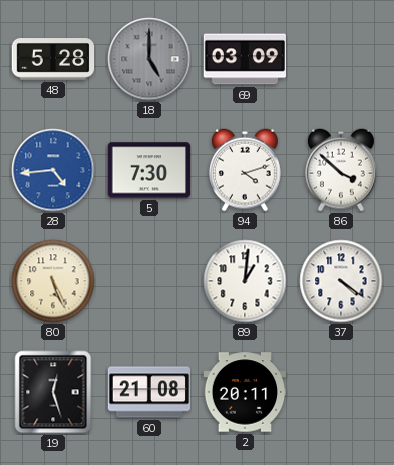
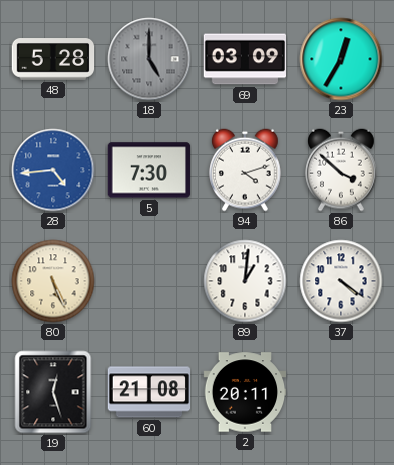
23: none -> 12:35 (341, 59)
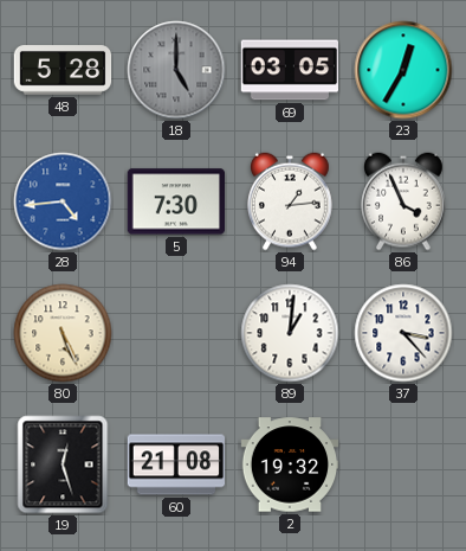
69: 03:09 -> 03:05 (290, 70)
94: 4:12 -> 1:14 (291, 201)
86: 3:52 -> 3:56 (404, 201)
37: 4:21 -> 3:23 (403, 333)
2: 20:11 -> 19:32 (290, 464)
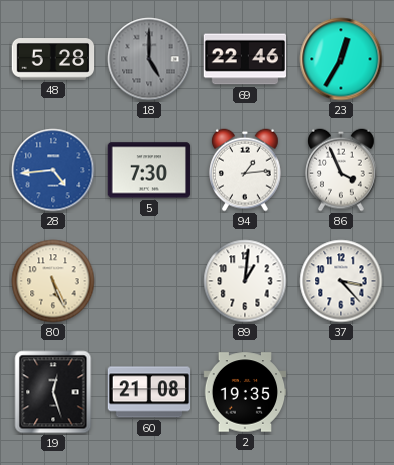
69: 03:05 -> 22:46 (245, 59)
2: 19:32 -> 19:35 (245, 392)
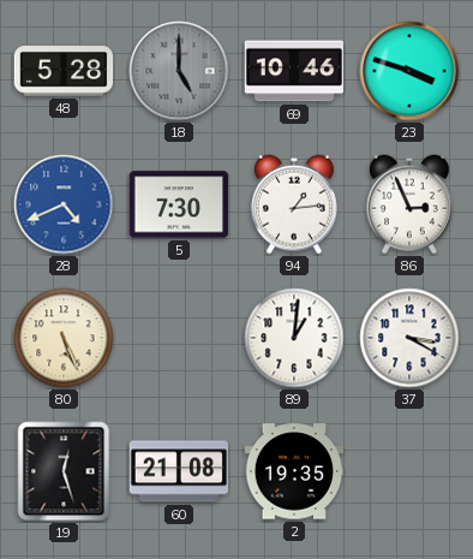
69: 22:46 -> 10:46 (294, 71)
23: 12:35 -> 3:48 (409, 71)
28: 4:44 -> 4:41 (64, 204)
86: 3:56 -> 2:56 (411, 204)
37: 3:23 -> 3:20 (409, 338)
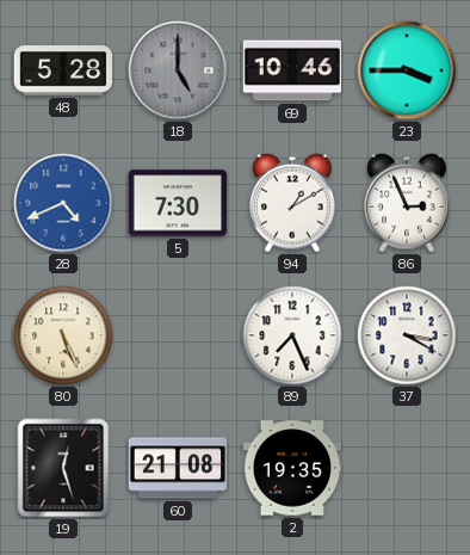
23: 3:48 -> 3:45 (407, 70)
94: 1:14 -> 1:10 (293, 203)
89: 1:01 -> 7:26 (292, 335)
